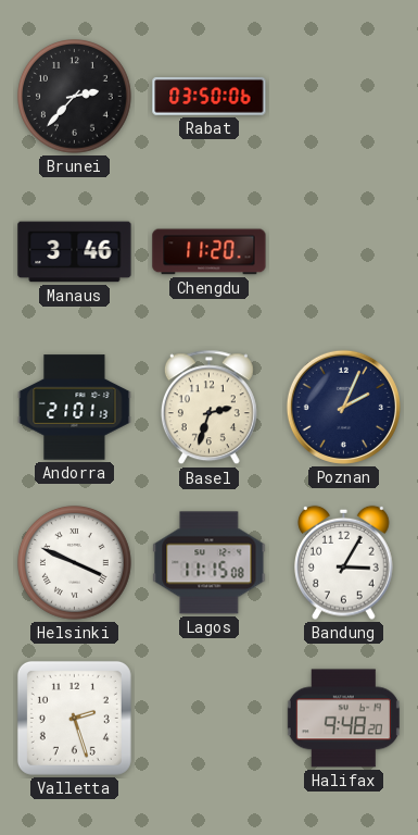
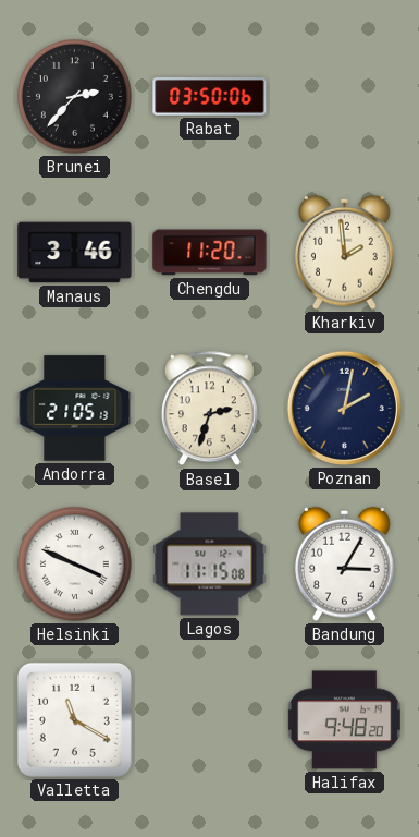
Kharkiv: none -> 1:59 (345, 252)
Andorra: 21:01 -> 21:05 (75, 409)
Poznan: 2:04 -> 2:02 (344, 408)
Valletta: 2:27 -> 11:20 (74, 719)
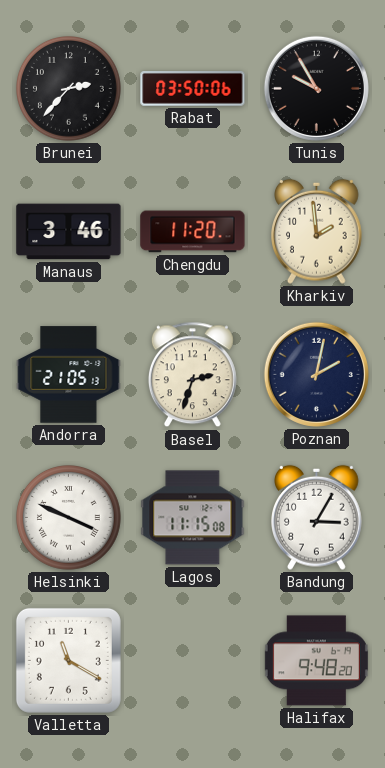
Tunis: none -> 9:55 (316, 88)
